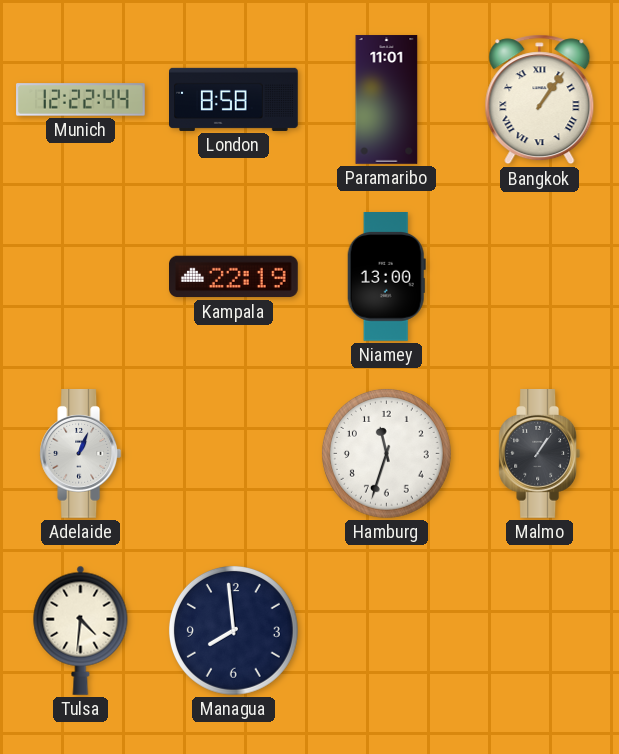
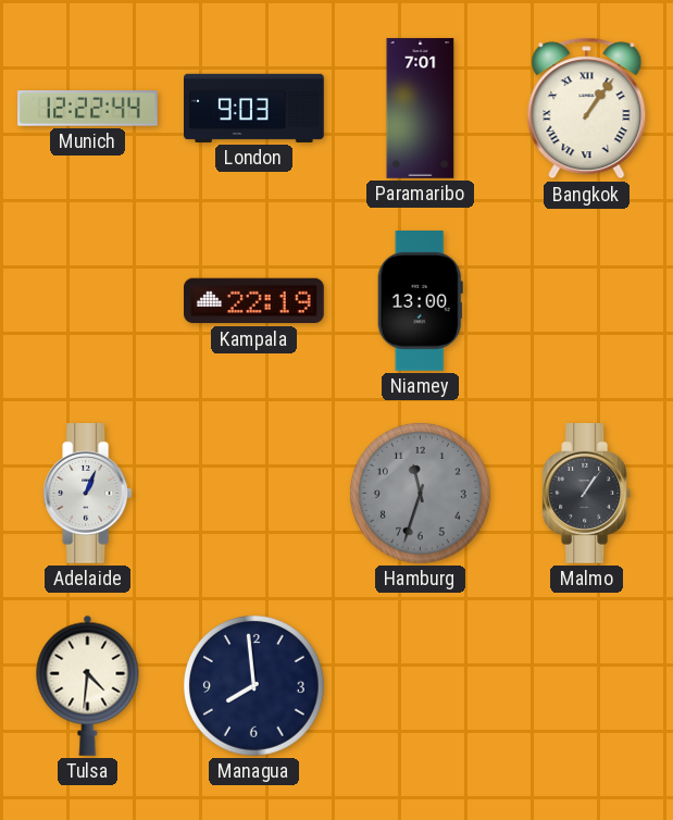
London: 8:58 -> 9:03 (254, 108)
Paramaribo: 11:01 -> 7:01 (421, 109)
Hamburg dial: white -> grey (420, 493)
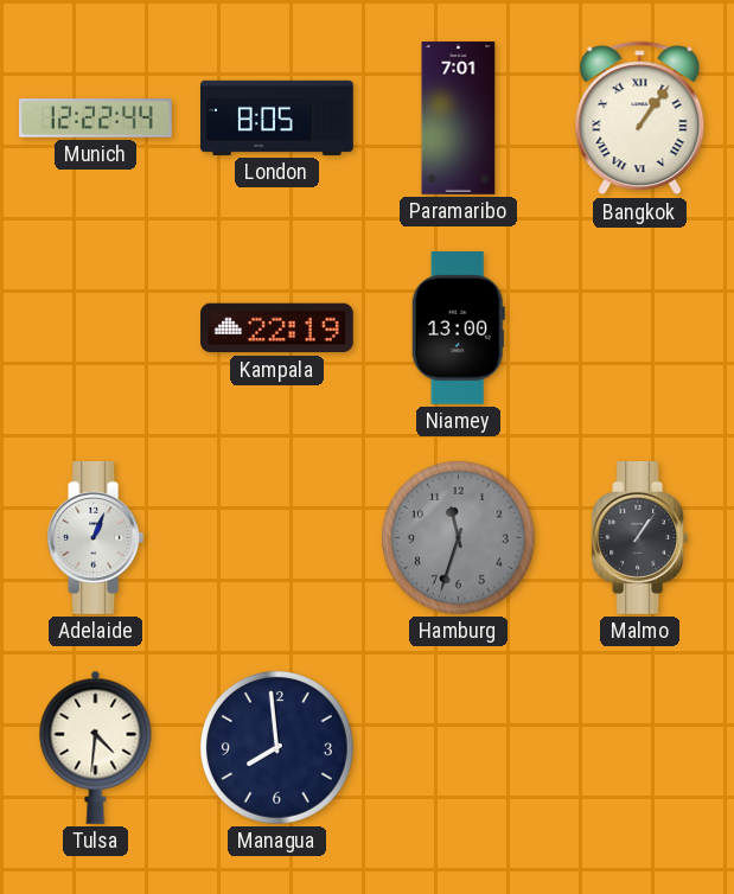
London: 9:03 -> 8:05 (277, 117)
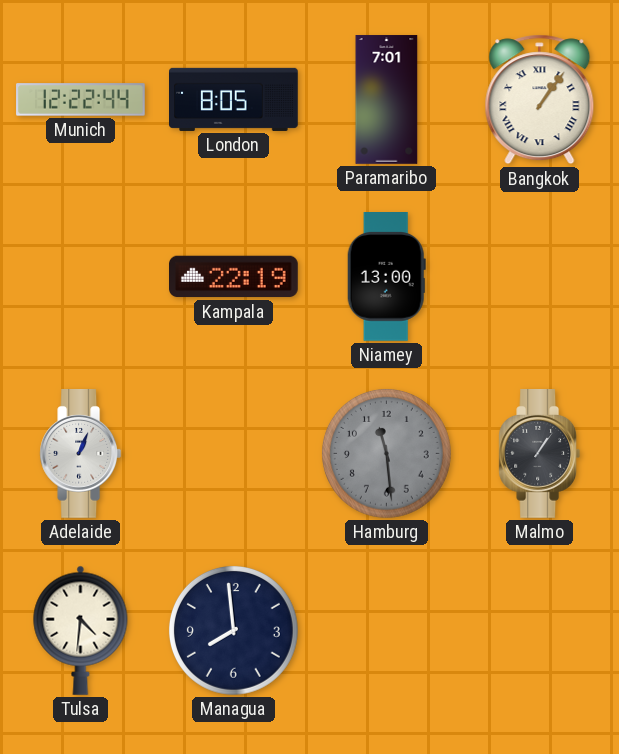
Hamburg: 11:33 -> 11:29 (386, 453)
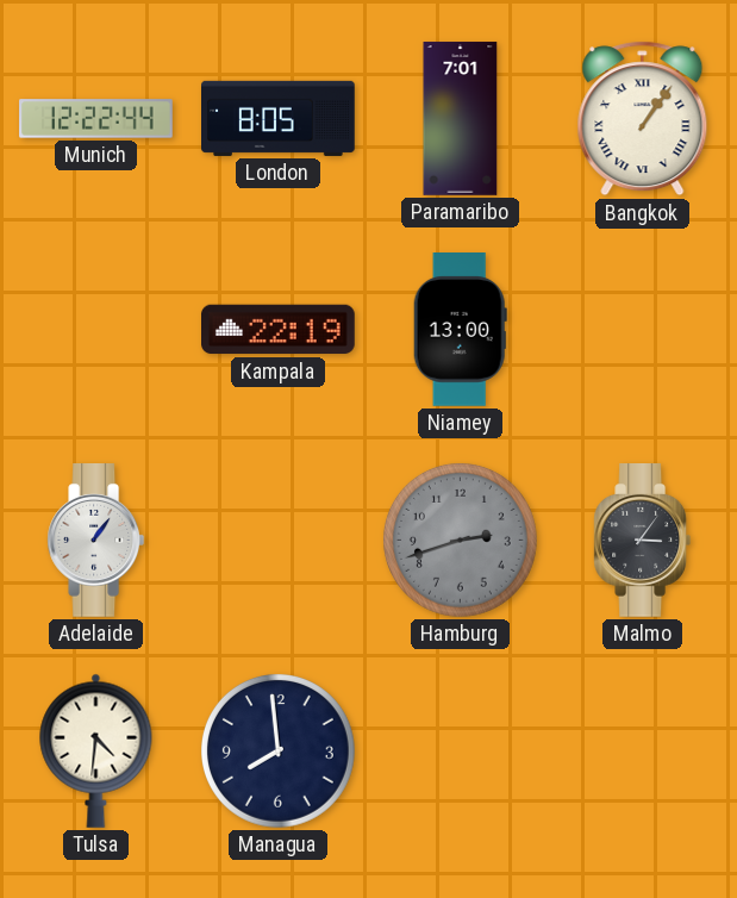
Adelaide: 1:04 -> 1:06 (96, 541)
Hamburg: 11:29 -> 2:42 (460, 540)
Malmo: 1:06 -> 3:06 (643, 541)
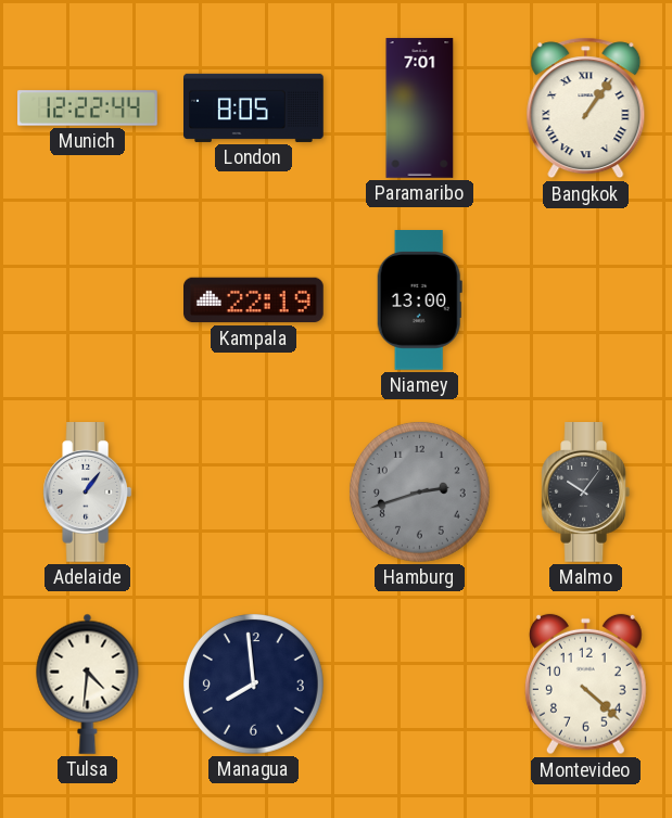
Malmo: 3:06 -> 10:06 (586, 493)
Montevideo: none -> 4:22 (585, 685)
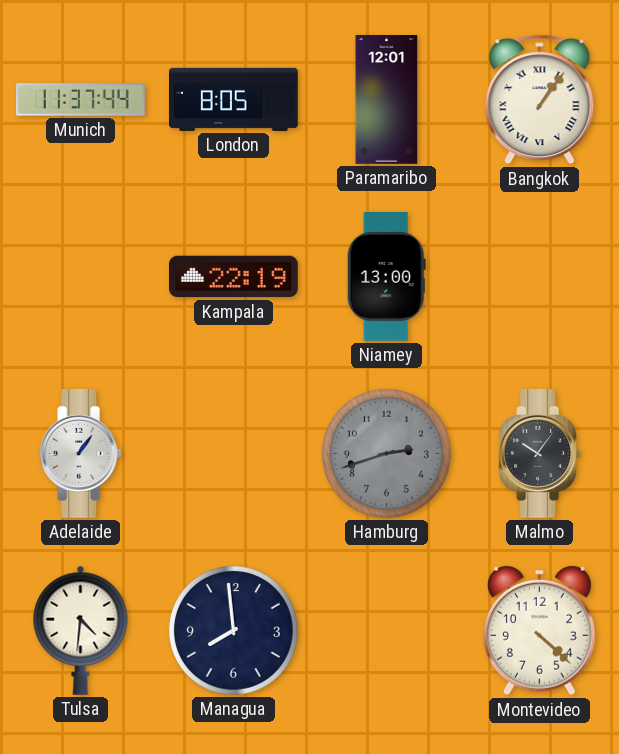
Munich: 12:22 -> 11:37 (81, 100)
Paramaribo: 7:01 -> 12:01 (387, 100)
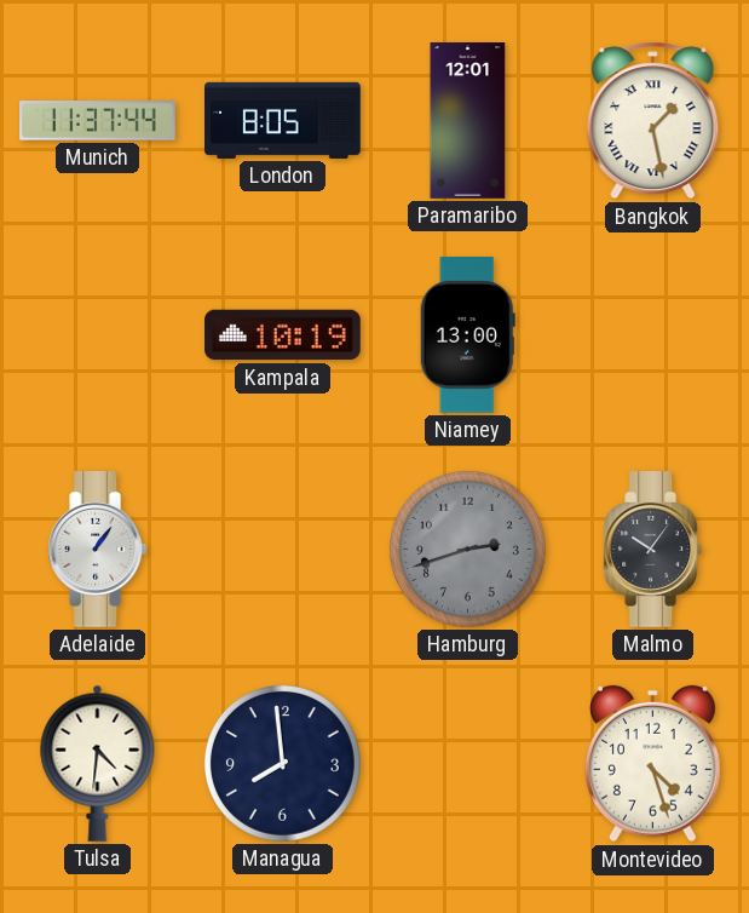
Bangkok: 1:06 -> 1:28 (653, 121)
Kampala: 22:19 -> 10:19 (283, 335)
Montevideo: 4:22 -> 4:27 (652, 764)
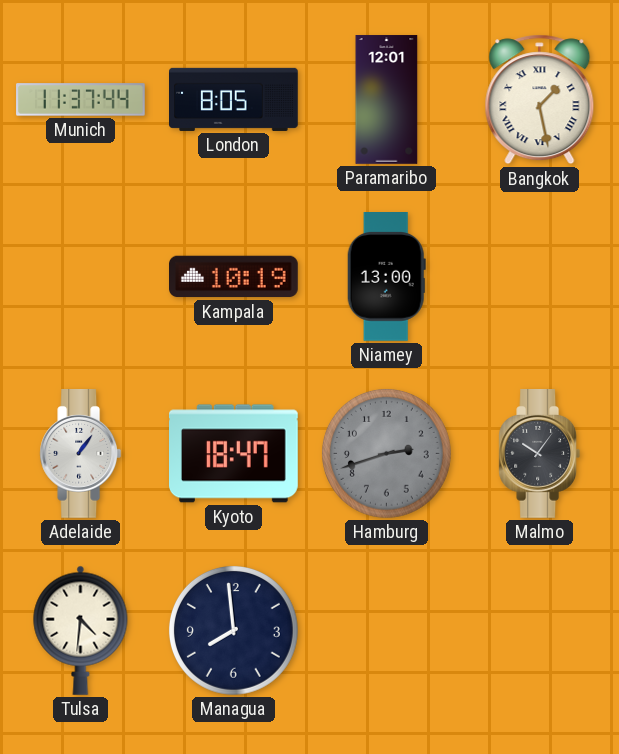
Kyoto: none -> 18:47 (234, 454)
Montevideo: 4:27 -> none (652, 764)
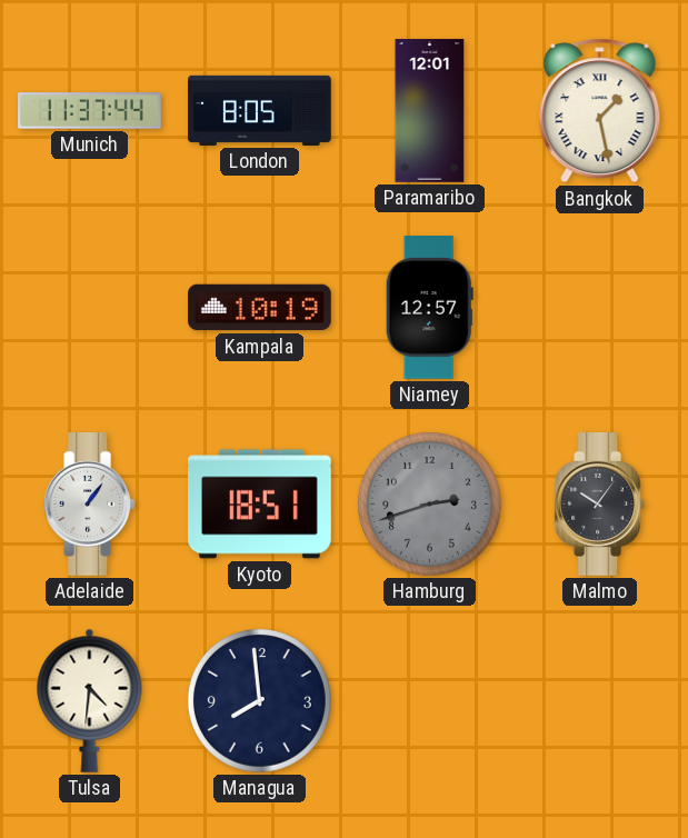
Niamey: 13:00 -> 12:57 (429, 308)
Kyoto: 18:47 -> 18:51 (260, 505)
